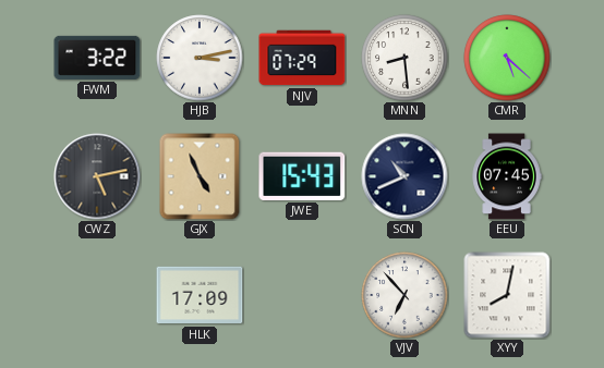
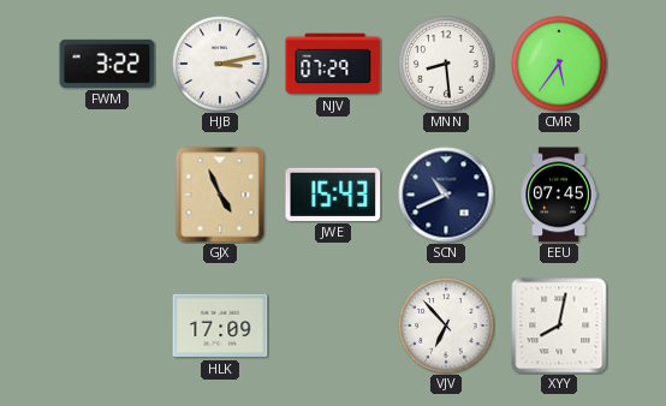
CMR: 5:22 -> 5:36 (559, 64)
CWZ: 5:13 -> none (97, 176)
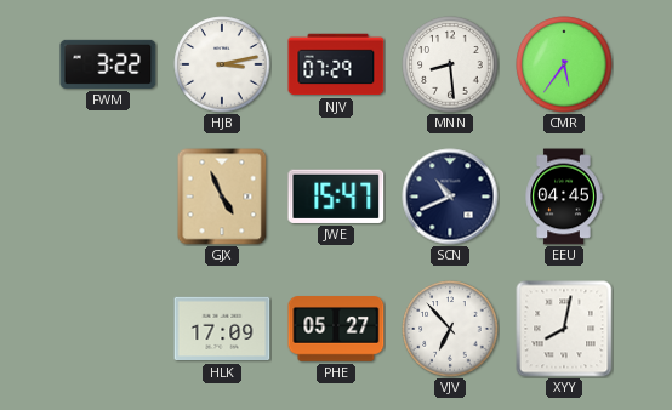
JWE: 15:43 -> 15:47 (336, 197)
EEU: 07:45 -> 04:45 (564, 197)
PHE: none -> 05:27 (336, 329)
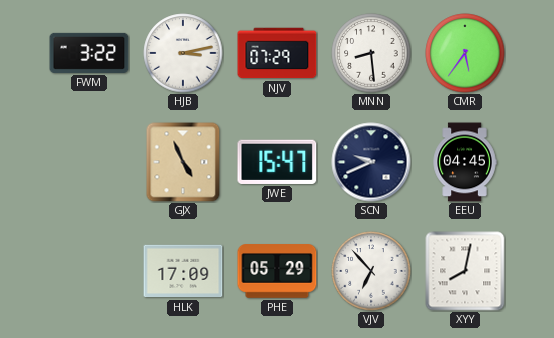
SCN: 10:41 -> 9:41 (371, 162)
PHE: 05:27 -> 05:29 (277, 271)
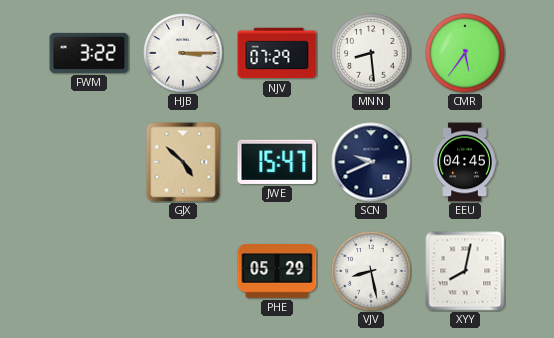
HJB: 3:13 -> 3:15 (183, 53)
GJX: 4:56 -> 4:52 (183, 162)
HLK: 17:09 -> none (183, 271)
VJV: 6:53 -> 8:28 (371, 271)
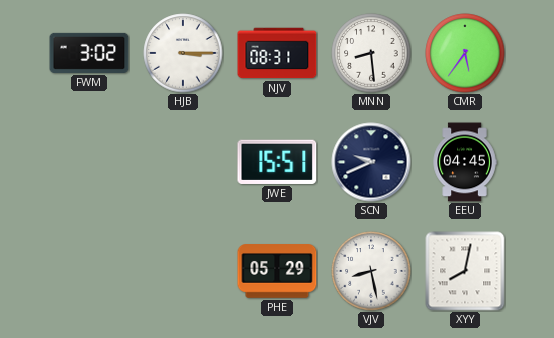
FWM: 3:22 -> 3:02 (89, 53)
NJV: 07:29 -> 08:31 (277, 53)
GJX: 4:52 -> none (183, 162)
JWE: 15:47 -> 15:51 (277, 162)
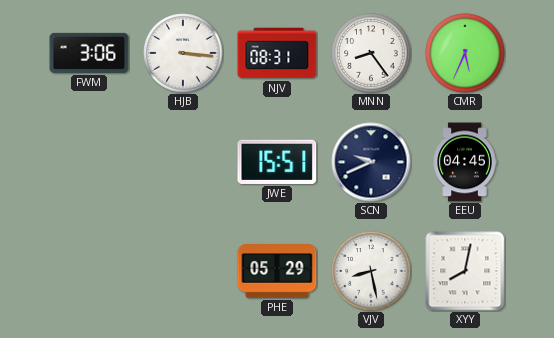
FWM: 3:02 -> 3:06 (89, 53)
HJB: 3:15 -> 3:16 (183, 53)
MNN: 8:29 -> 8:24 (371, 53)
CMR: 5:36 -> 5:34 (465, 53)
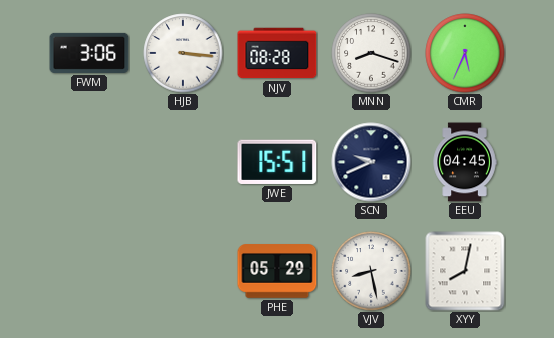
NJV: 08:31 -> 08:28 (277, 53)
MNN: 8:24 -> 8:18 (371, 53)
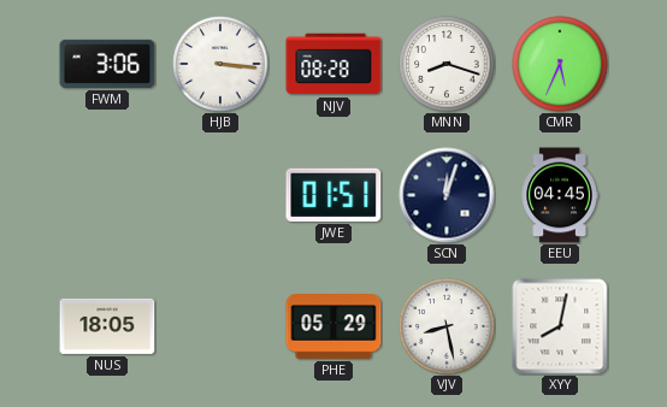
JWE: 15:51 -> 01:51 (333, 195)
SCN: 9:41 -> 12:03 (447, 195)
NUS: none -> 18:05 (107, 326)
